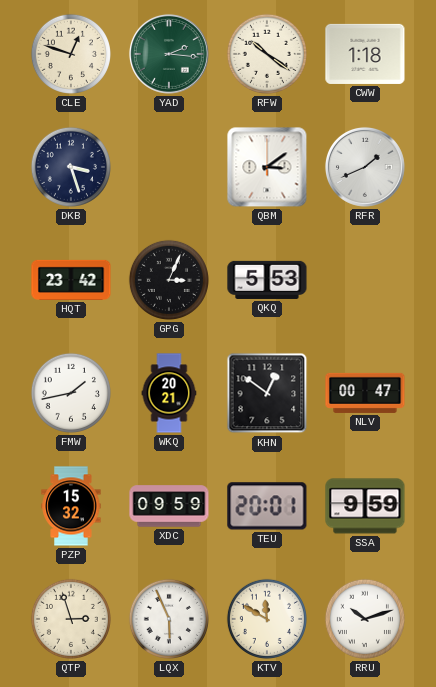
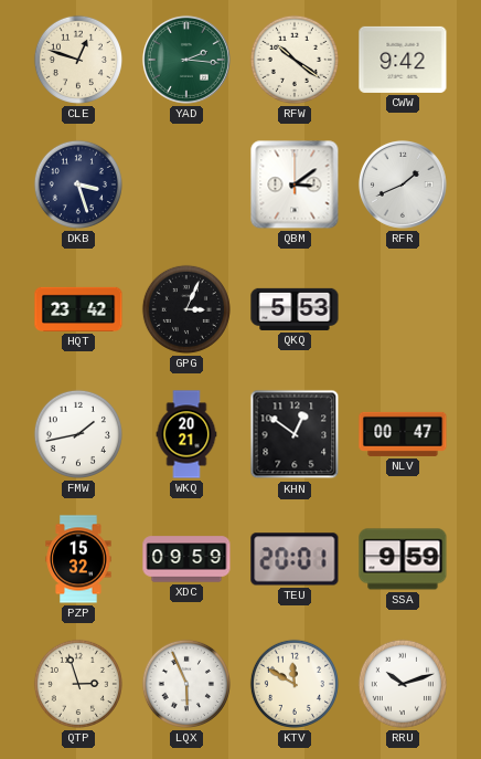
CWW: 1:18 -> 9:42 (403, 60)
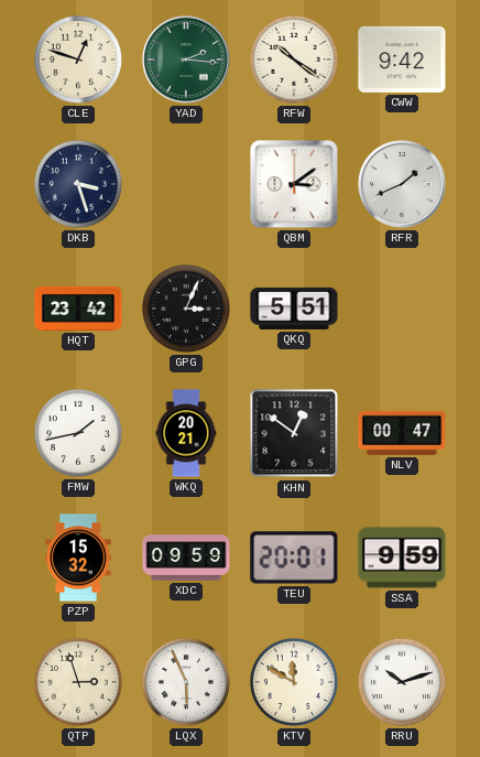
QKQ: 5:53 -> 5:51 (294, 309)
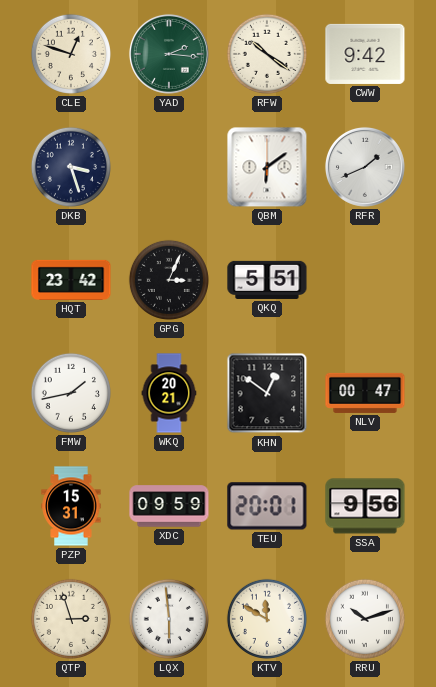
QBM: 3:09 -> 6:09 (267, 167)
PZP: 15:32 -> 15:31 (71, 506)
SSA: 9:59 -> 9:56 (365, 506)
LQX: 5:56 -> 5:59 (169, 619)
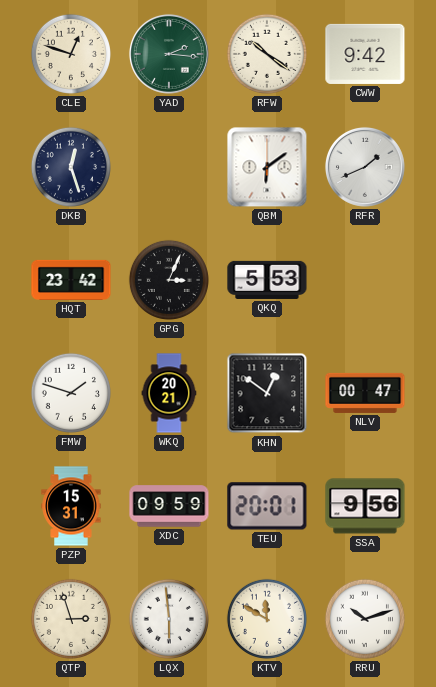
DKB: 3:27 -> 12:27 (71, 167)
QKQ: 5:51 -> 5:53 (267, 280)
FMW: 1:43 -> 1:48 (71, 393)
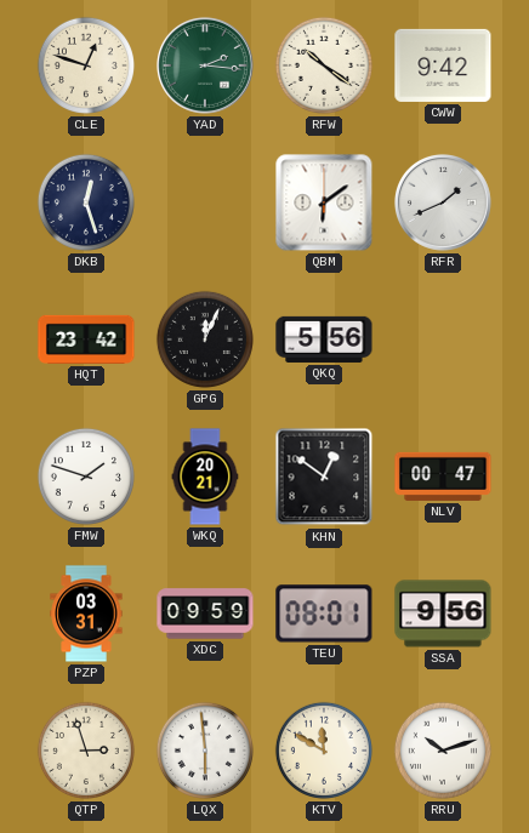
GPG: 3:04 -> 12:04 (205, 340)
QKQ: 5:53 -> 5:56 (324, 340)
PZP: 15:31 -> 03:31 (86, 614)
TEU: 20:01 -> 08:01 (324, 614)
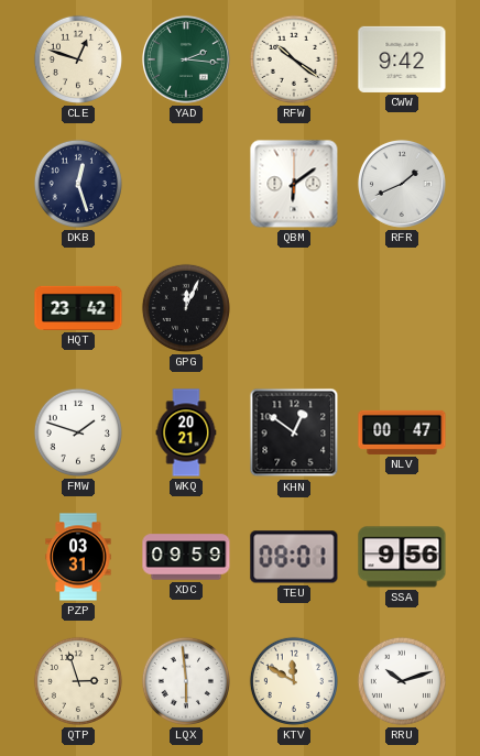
QKQ: 5:56 -> none (324, 340)
